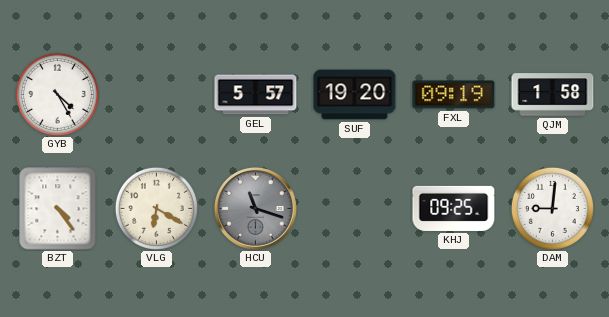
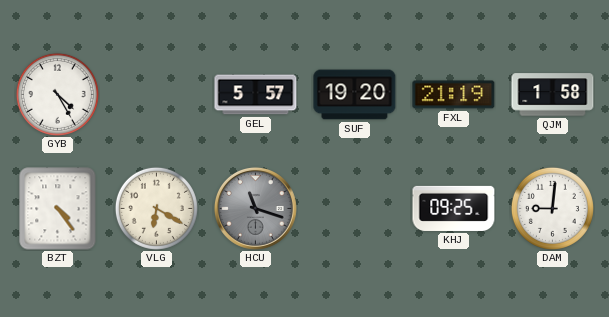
FXL: 09:19 -> 21:19 (454, 95)
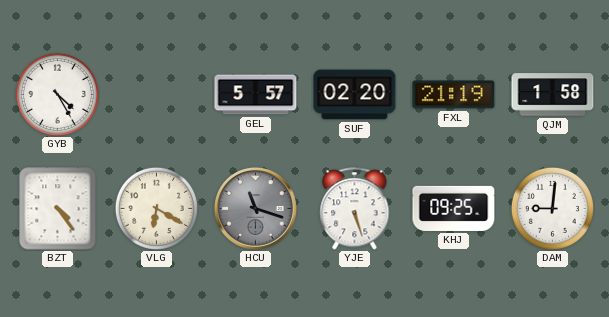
SUF: 19:20 -> 02:20 (355, 95)
YJE: none -> 5:27 (355, 209)
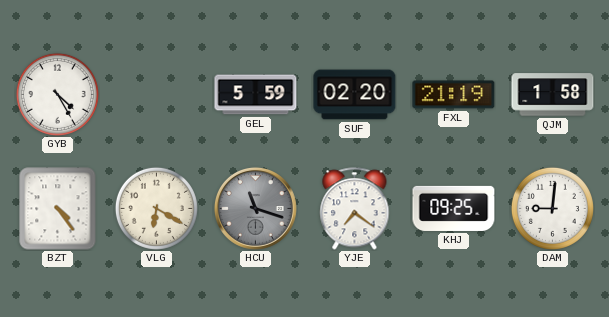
GEL: 5:57 -> 5:59 (256, 95)
YJE: 5:27 -> 7:21 (355, 209)
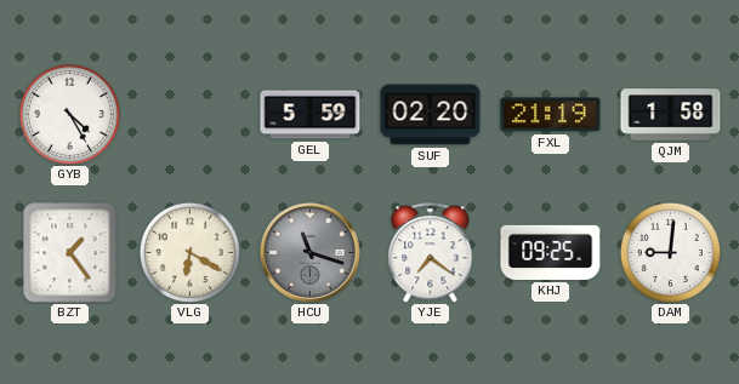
BZT: 4:24 -> 1:24 (70, 253)
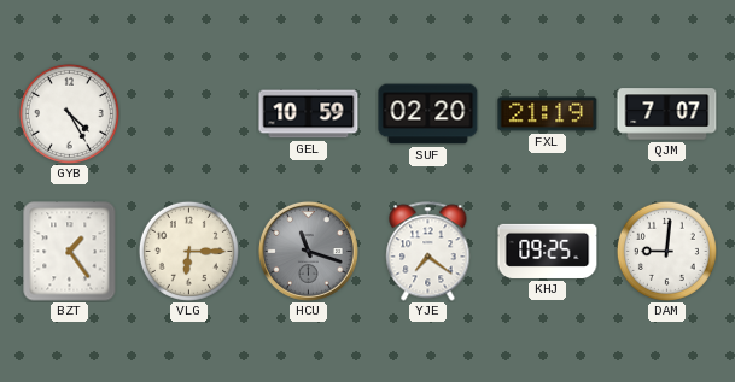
GEL: 5:59 -> 10:59 (309, 114)
QJM: 1:58 -> 7:07 (667, 114)
VLG: 6:20 -> 6:15 (188, 251)
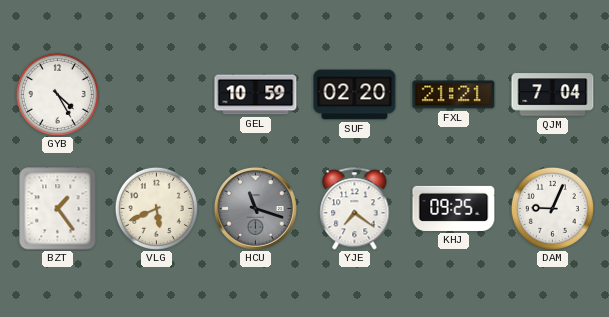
FXL: 21:19 -> 21:21 (454, 95)
QJM: 7:07 -> 7:04 (553, 95)
VLG: 6:15 -> 5:41 (156, 208)
DAM: 9:01 -> 9:04 (552, 208)
